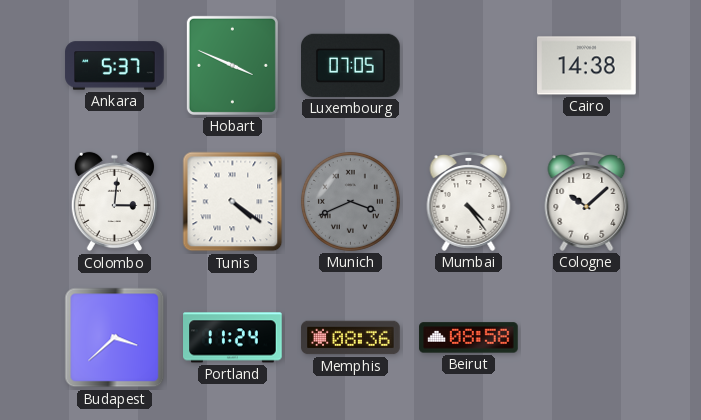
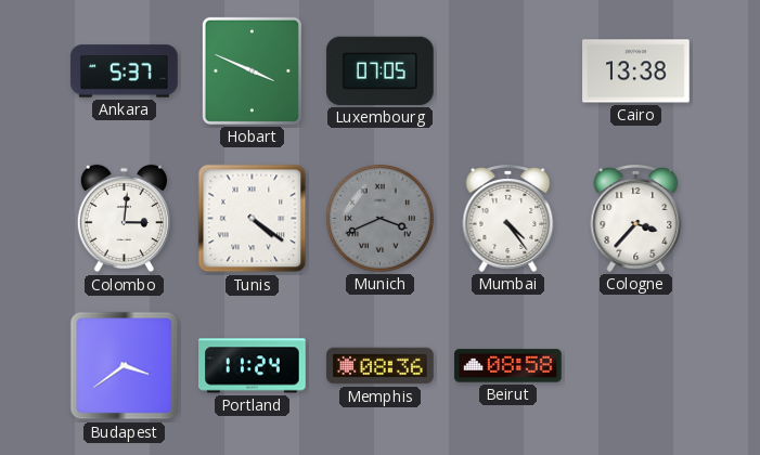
Cairo: 14:38 -> 13:38 (636, 71)
Cologne: 10:08 -> 3:37 (636, 218)
Budapest: 3:38 -> 3:39 (125, 366)
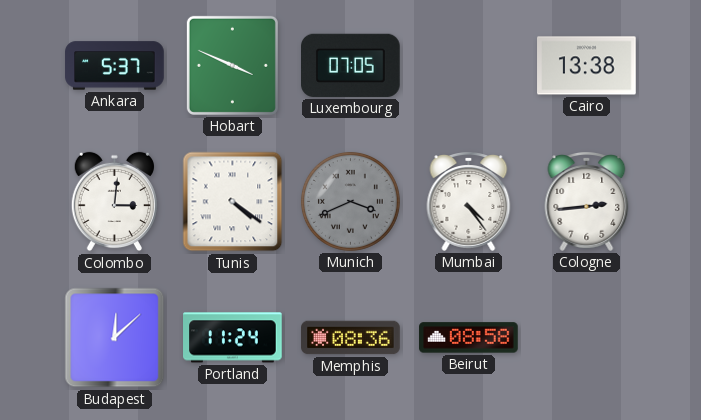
Cologne: 3:37 -> 2:44 (587, 201)
Budapest: 3:39 -> 12:08 (115, 338)
